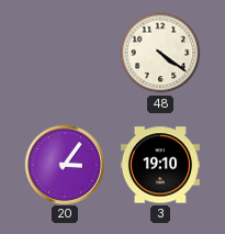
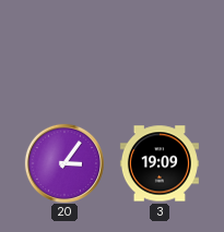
48: 4:21 -> none (160, 53)
3: 19:10 -> 19:09 (160, 163)
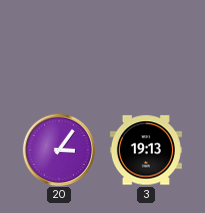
3: 19:09 -> 19:13 (146, 150)
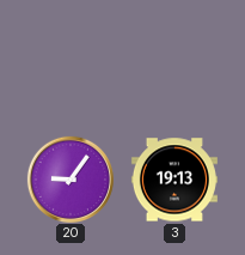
20: 3:06 -> 9:06 (69, 178)
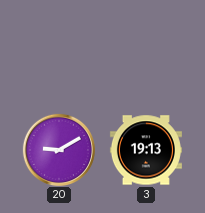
20: 9:06 -> 9:10 (58, 149)
